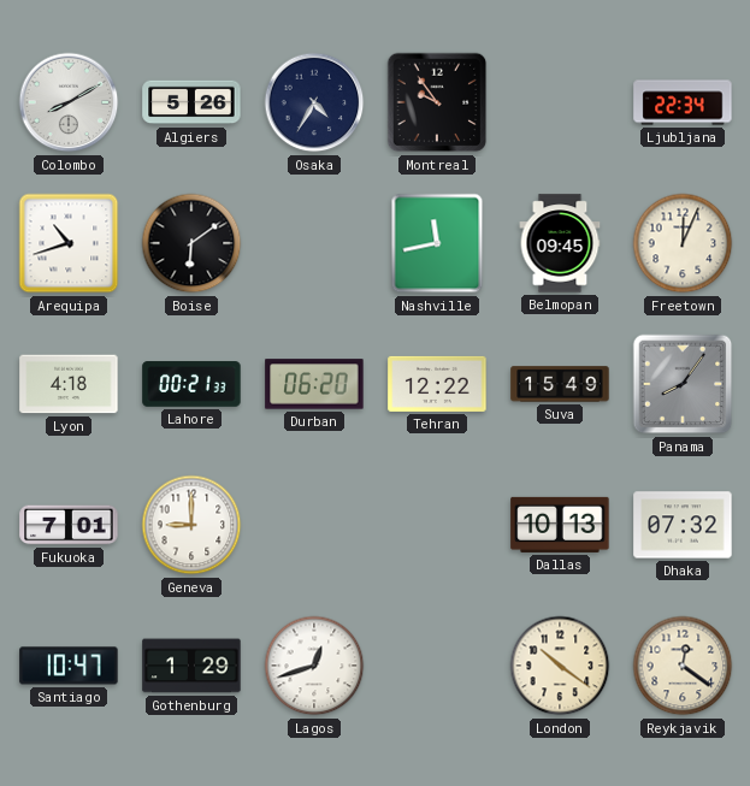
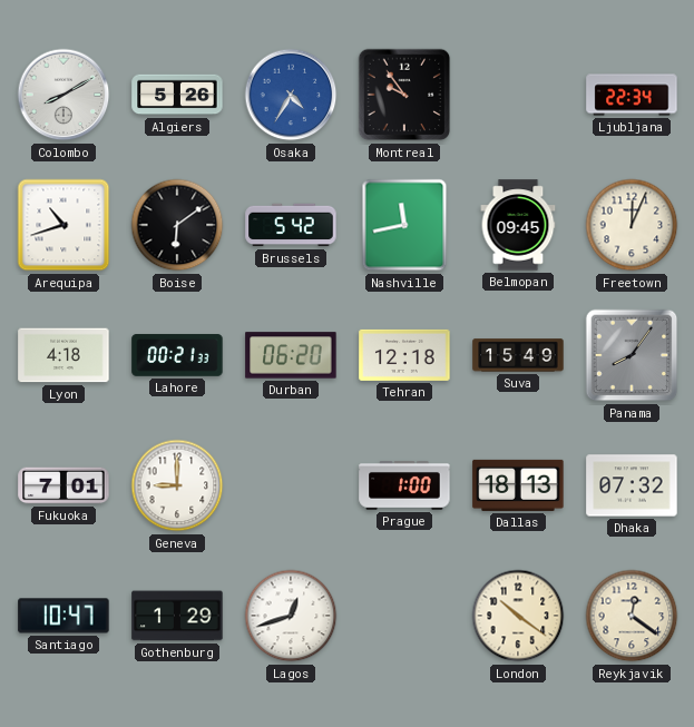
Osaka dial: navy -> blue (291, 95)
Brussels: none -> 5:42 (291, 225)
Tehran: 12:22 -> 12:18 (404, 355)
Prague: none -> 1:00 (404, 487)
Dallas: 10:13 -> 18:13 (518, 485)
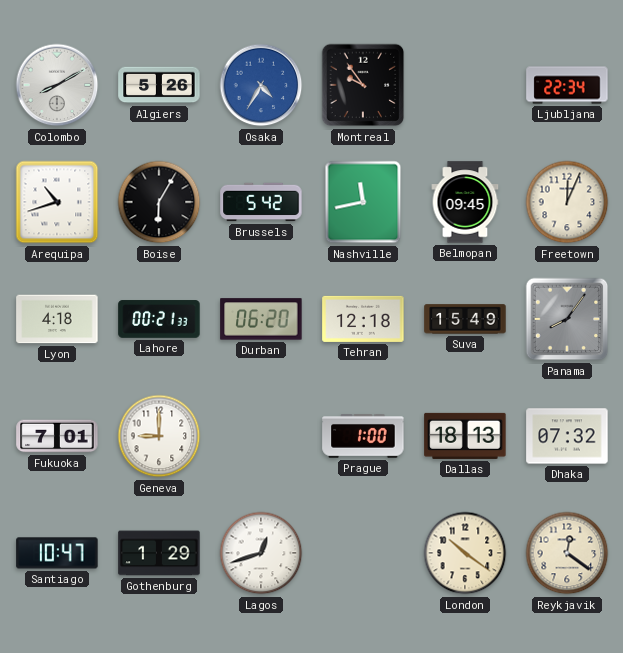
Boise: 6:09 -> 6:05 (159, 202)
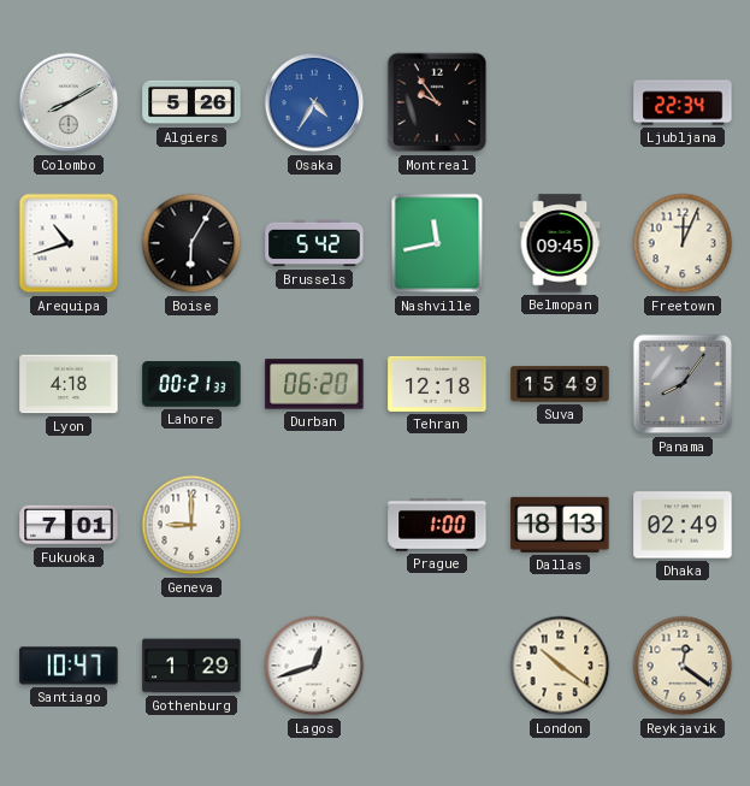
Dhaka: 07:32 -> 02:49 (683, 525)
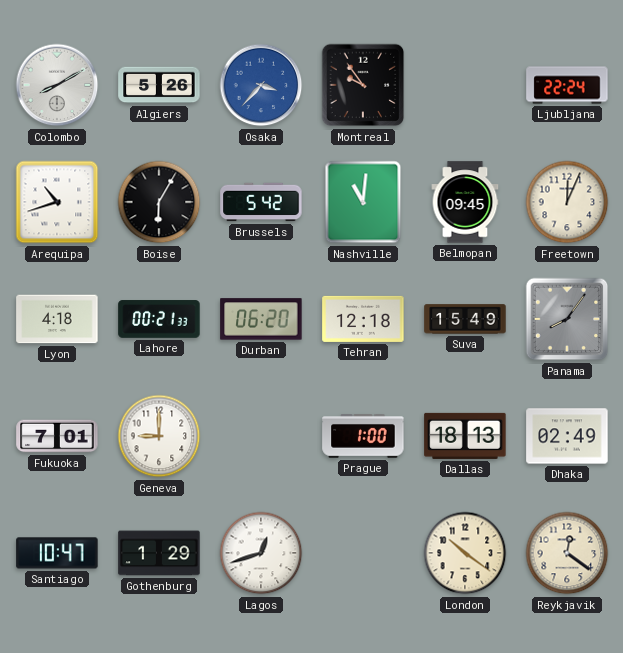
Osaka: 4:35 -> 3:37 (261, 85)
Ljubljana: 22:34 -> 22:24 (567, 85)
Nashville: 11:43 -> 11:01 (363, 202)
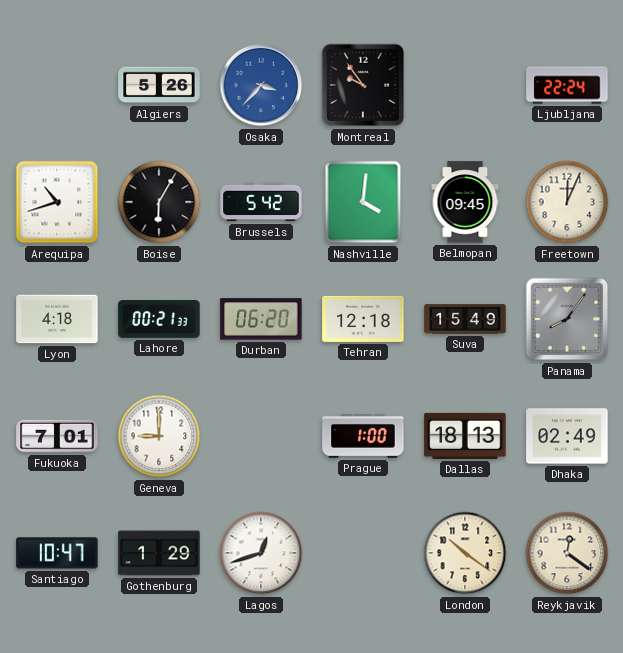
Colombo: 8:10 -> none (57, 85)
Nashville: 11:01 -> 4:01 (363, 202)
